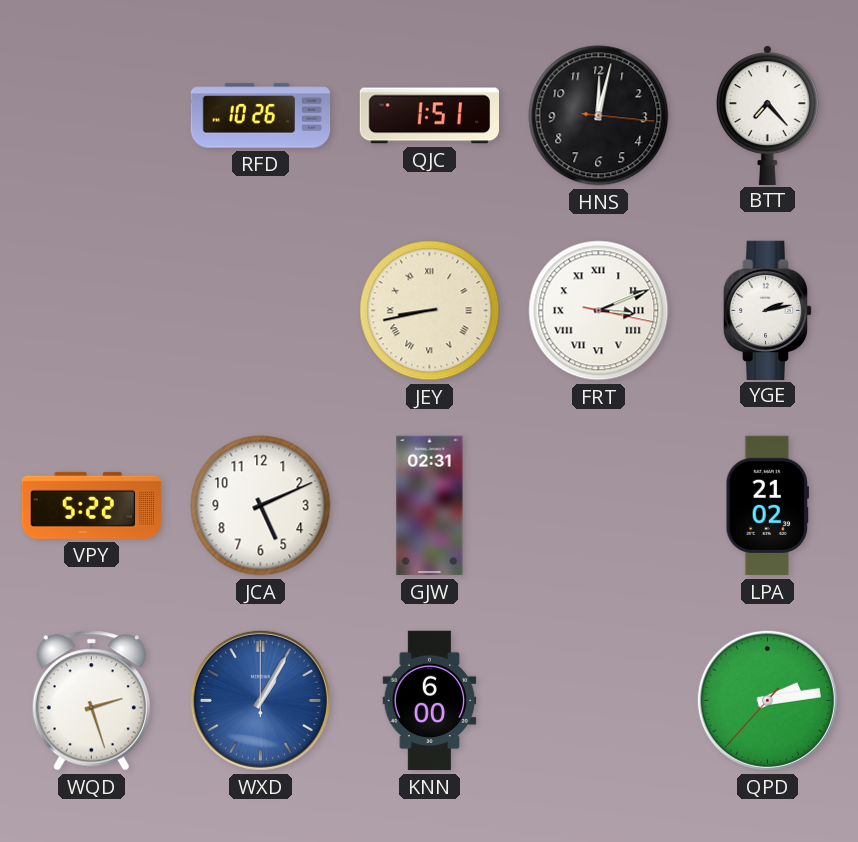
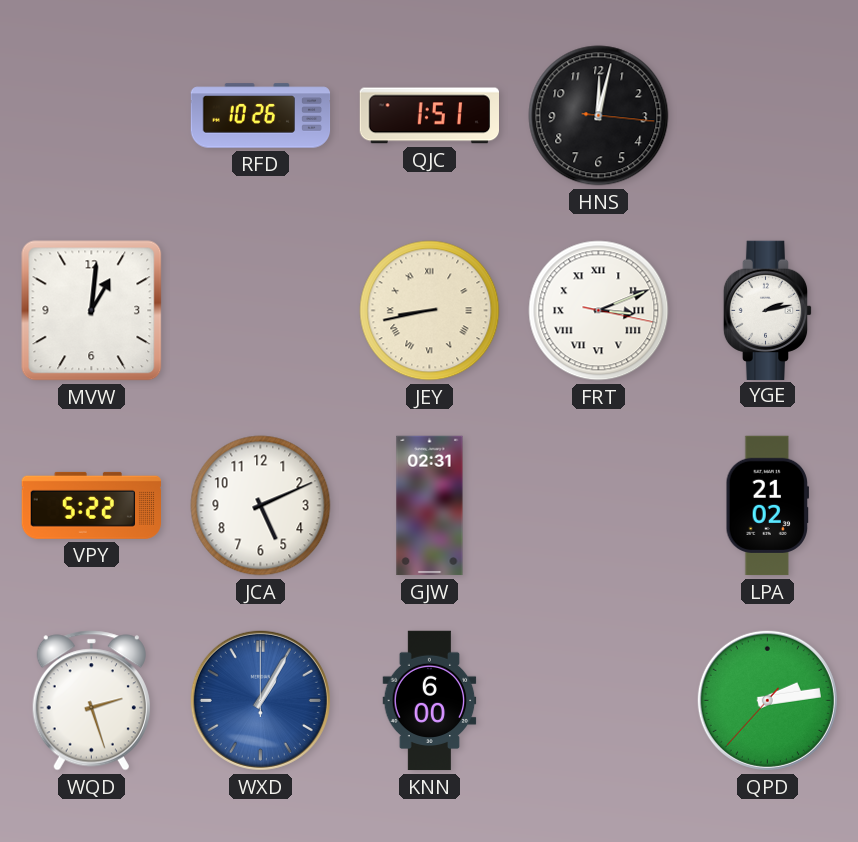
BTT: 7:23 -> none (767, 115)
MVW: none -> 1:01 (92, 311)
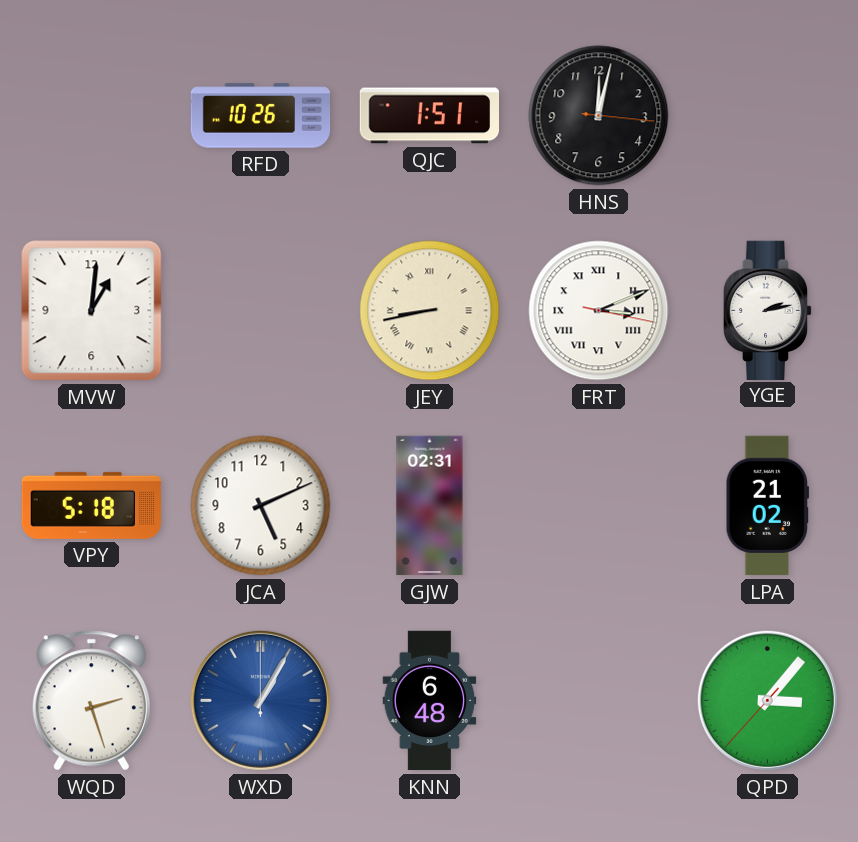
VPY: 5:22 -> 5:18 (91, 505)
KNN: 6:00 -> 6:48 (430, 701)
QPD: 2:13 -> 3:06 (767, 700)
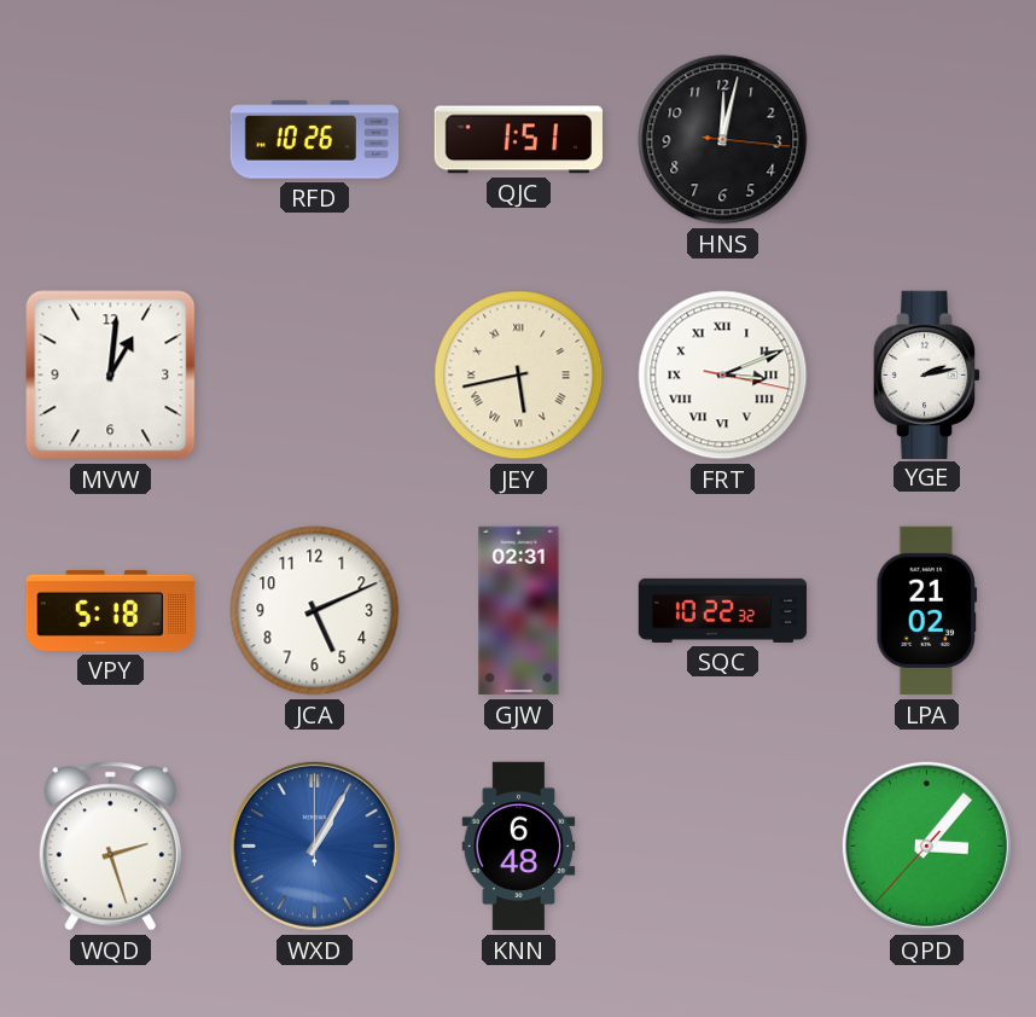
JEY: 8:43 -> 5:43 (519, 376)
SQC: none -> 10:22 (723, 610)
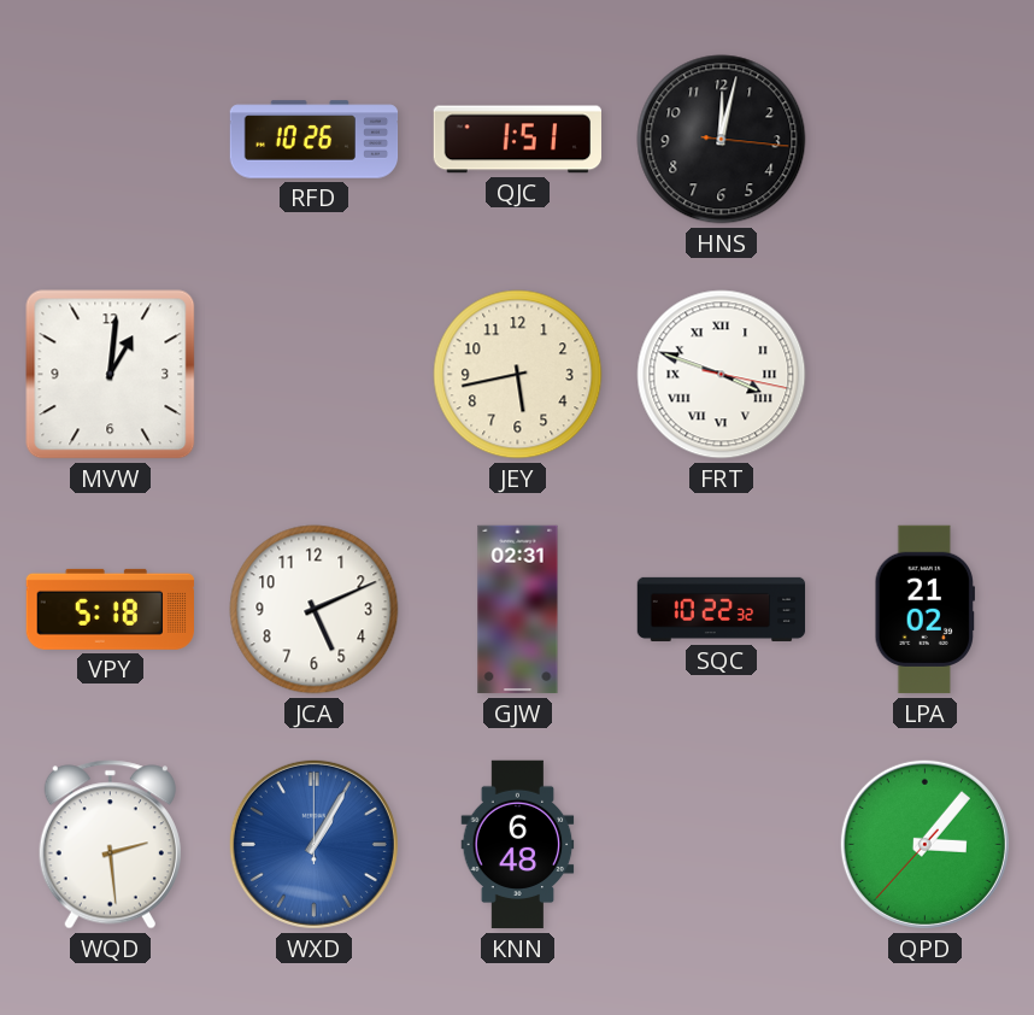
JEY numerals: Roman -> Arabic (518, 375)
FRT: 3:11 -> 3:48 (722, 375)
YGE: 2:13 -> none (927, 374)
WQD: 2:27 -> 2:29 (110, 845)
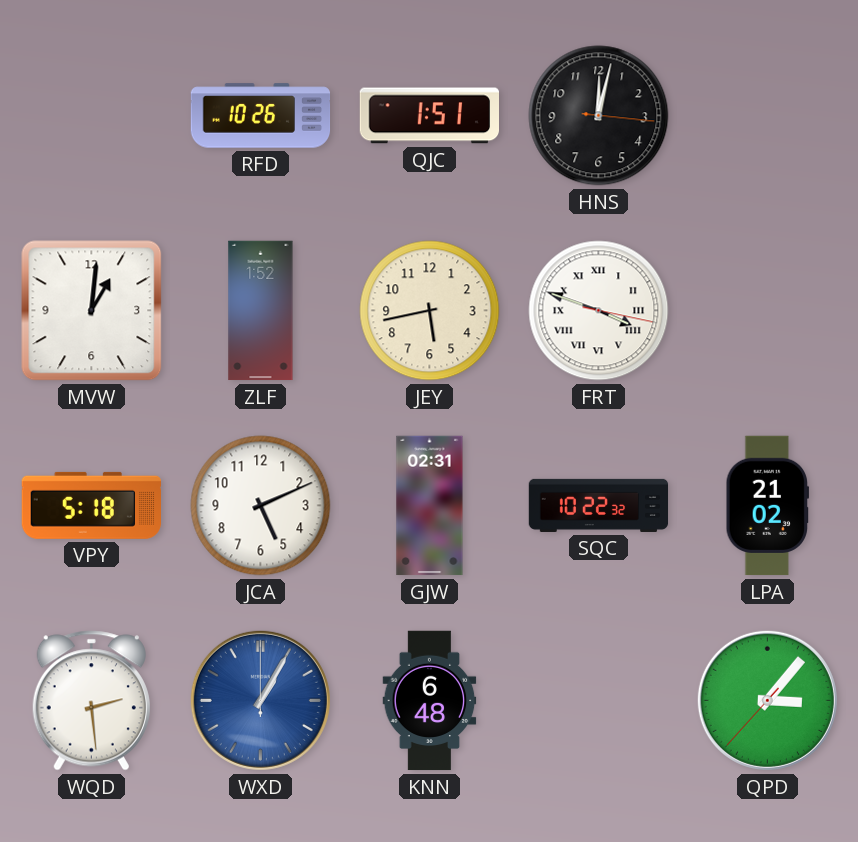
ZLF: none -> 1:52 (261, 311)
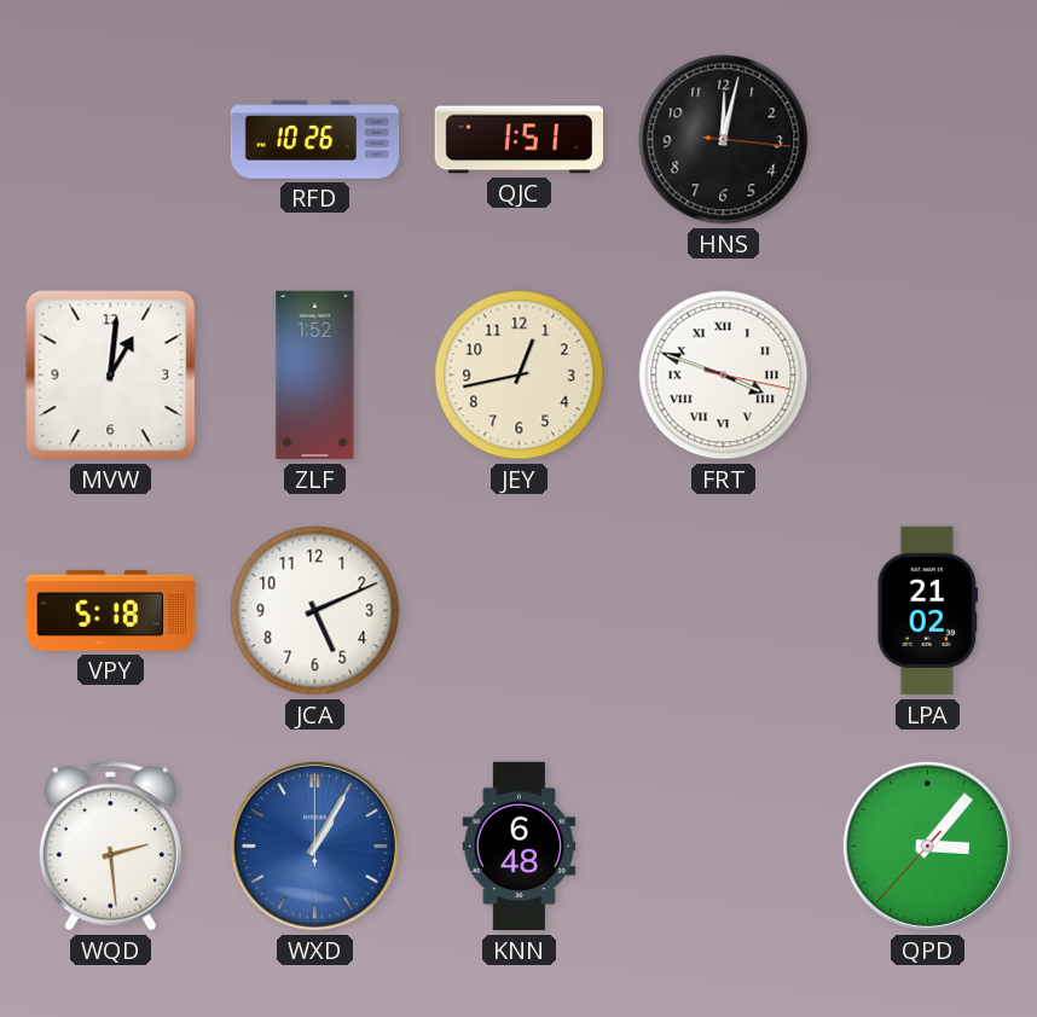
JEY: 5:43 -> 12:43 (520, 376)
GJW: 02:31 -> none (430, 506)
SQC: 10:22 -> none (599, 505)
